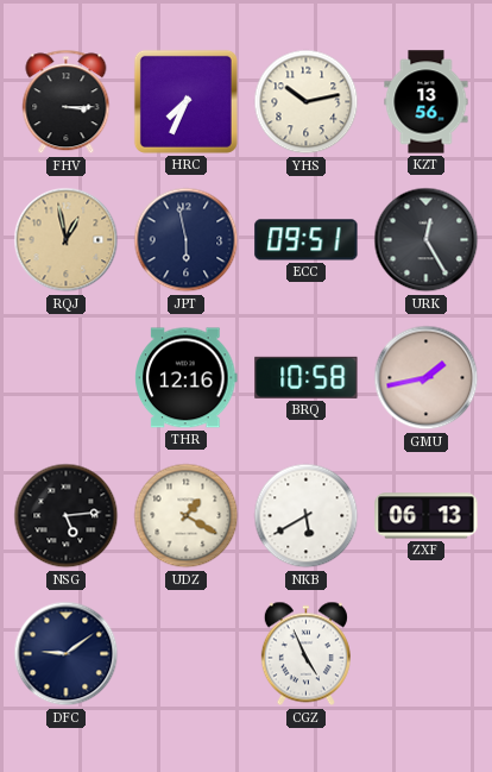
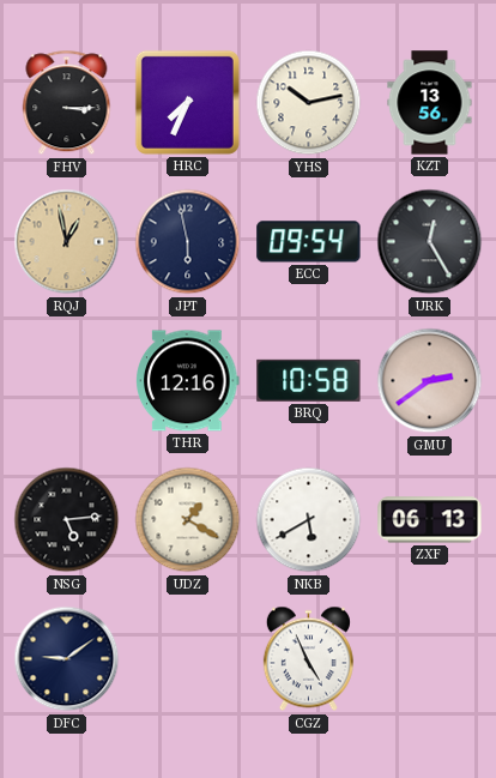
ECC: 09:51 -> 09:54 (309, 242)
GMU: 1:43 -> 2:39 (430, 381)
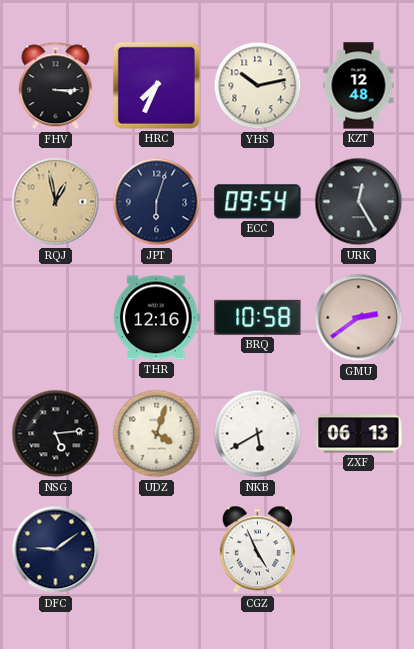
KZT: 13:56 -> 12:48 (359, 86)
JPT: 5:58 -> 6:03 (157, 202)
UDZ: 1:20 -> 4:03 (157, 434)
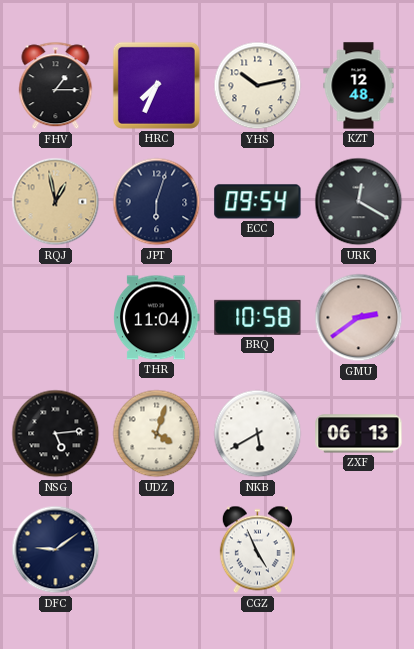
FHV: 3:15 -> 1:15 (56, 86)
URK: 12:25 -> 12:20 (359, 202)
THR: 12:16 -> 11:04 (157, 318)
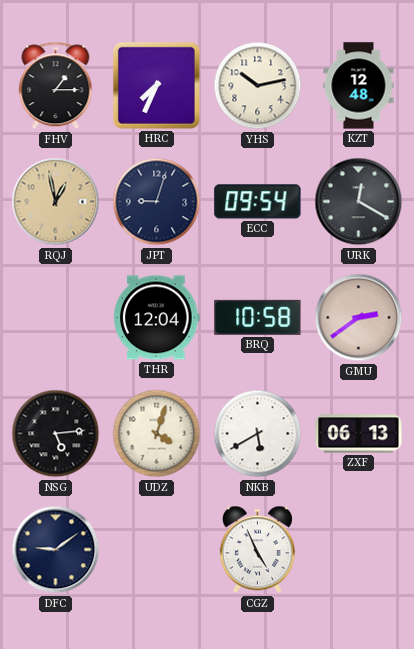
JPT: 6:03 -> 9:03 (157, 202)
THR: 11:04 -> 12:04 (157, 318)
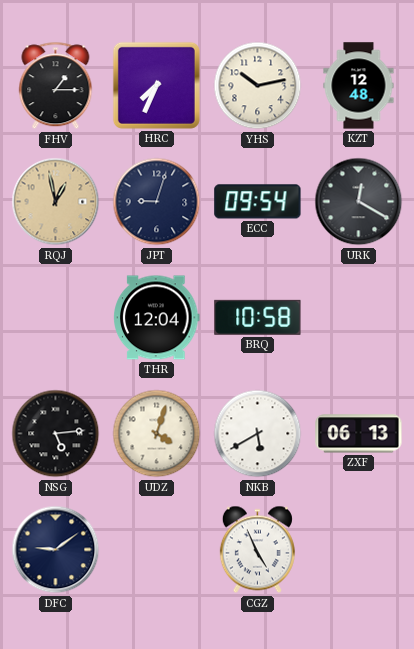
GMU: 2:39 -> none (359, 318)
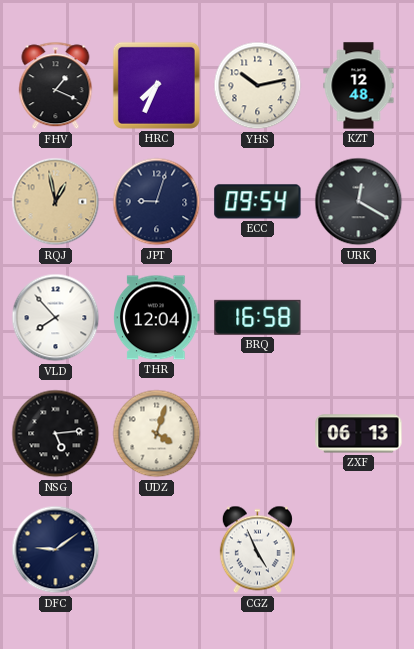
FHV: 1:15 -> 1:19 (56, 86)
VLD: none -> 7:53 (56, 318)
BRQ: 10:58 -> 16:58 (258, 317)
NKB: 5:40 -> none (258, 434)
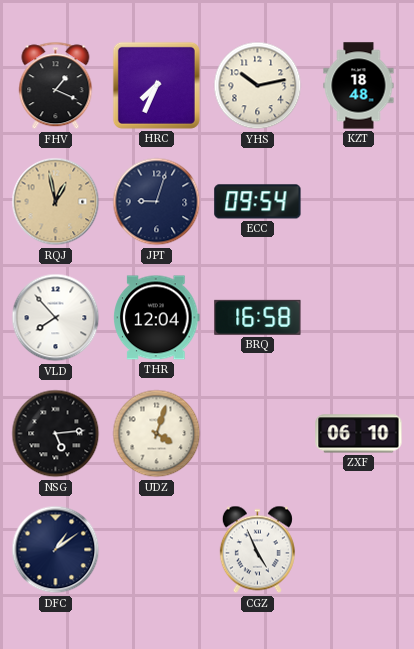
KZT: 12:48 -> 18:48 (359, 86)
URK: 12:20 -> none (359, 202)
ZXF: 06:13 -> 06:10 (359, 434)
DFC: 9:09 -> 1:09 (56, 550)
